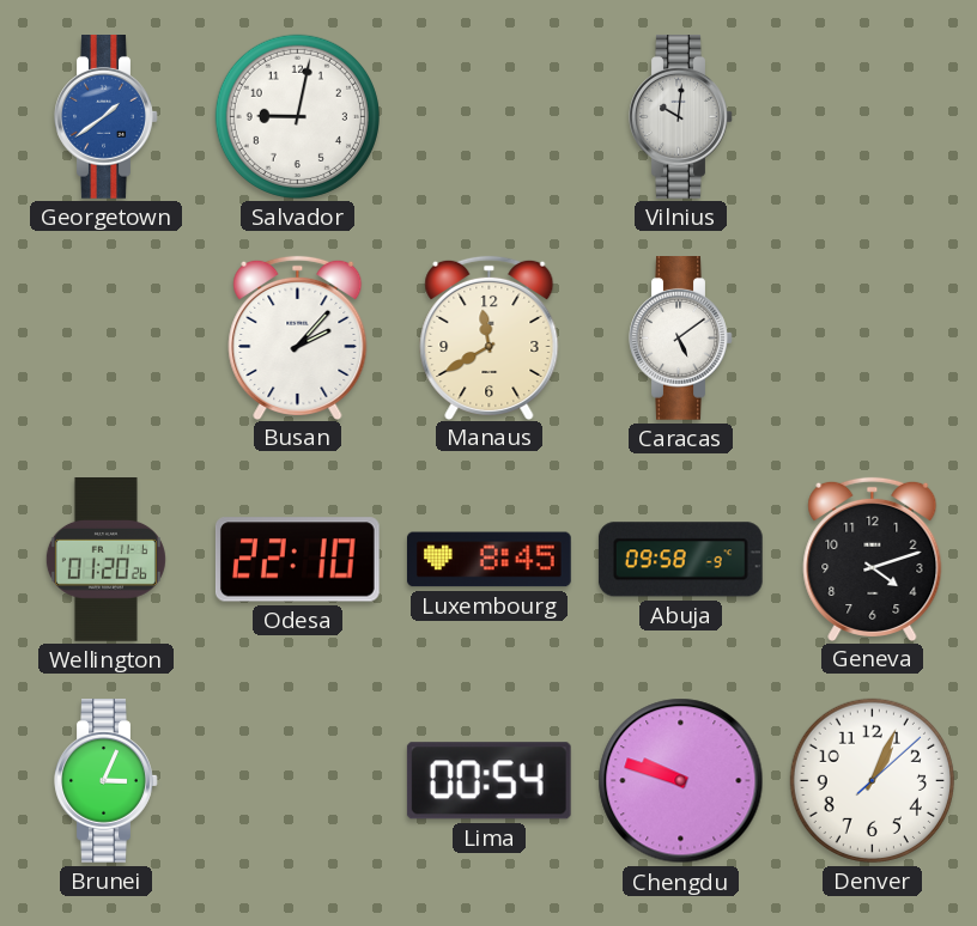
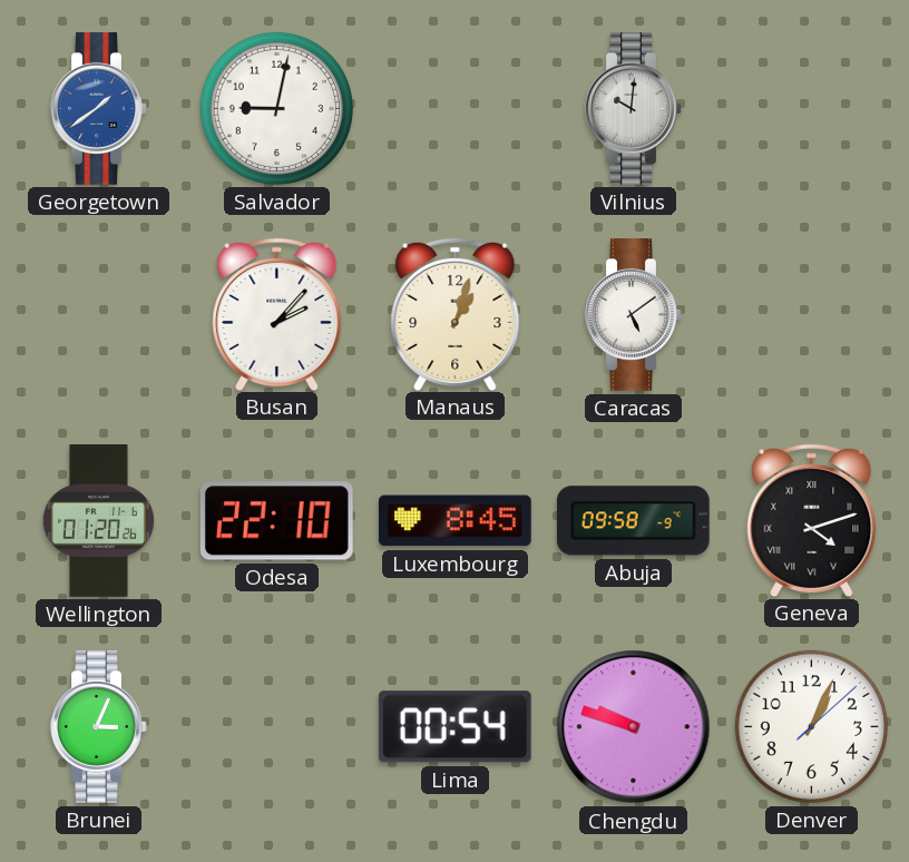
Manaus: 11:40 -> 1:03 (456, 314)
Geneva numerals: Arabic -> Roman (812, 520)
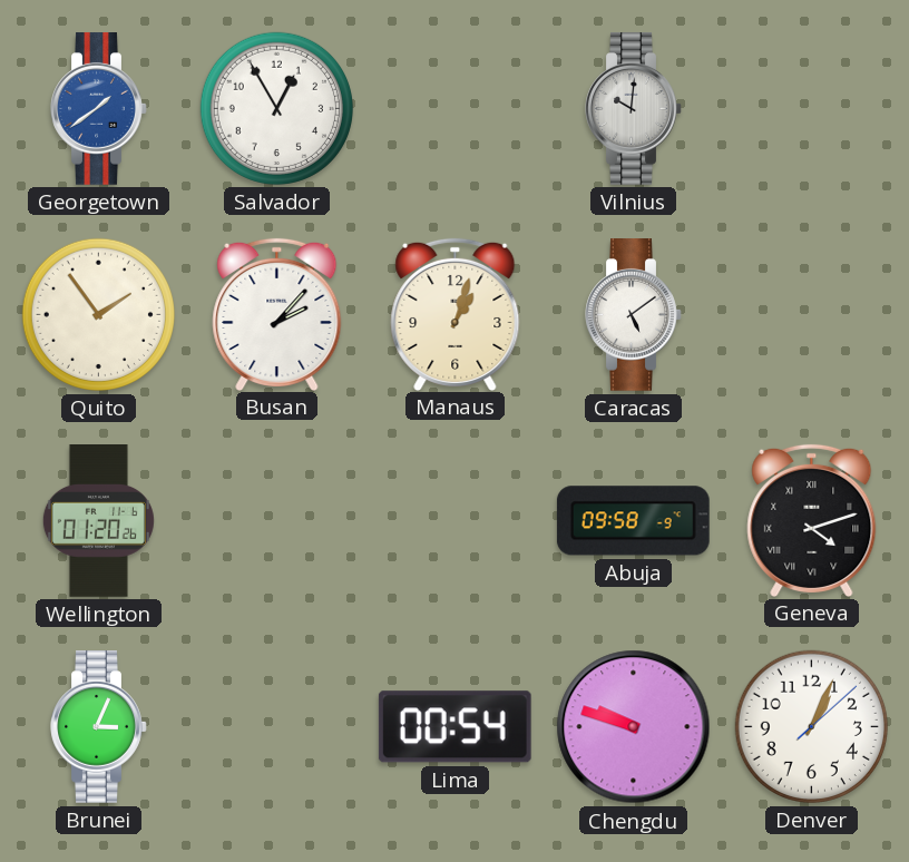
Salvador: 9:02 -> 12:55 (276, 108)
Quito: none -> 1:54 (98, 314)
Odesa: 22:10 -> none (276, 521)
Luxembourg: 8:45 -> none (454, 521)
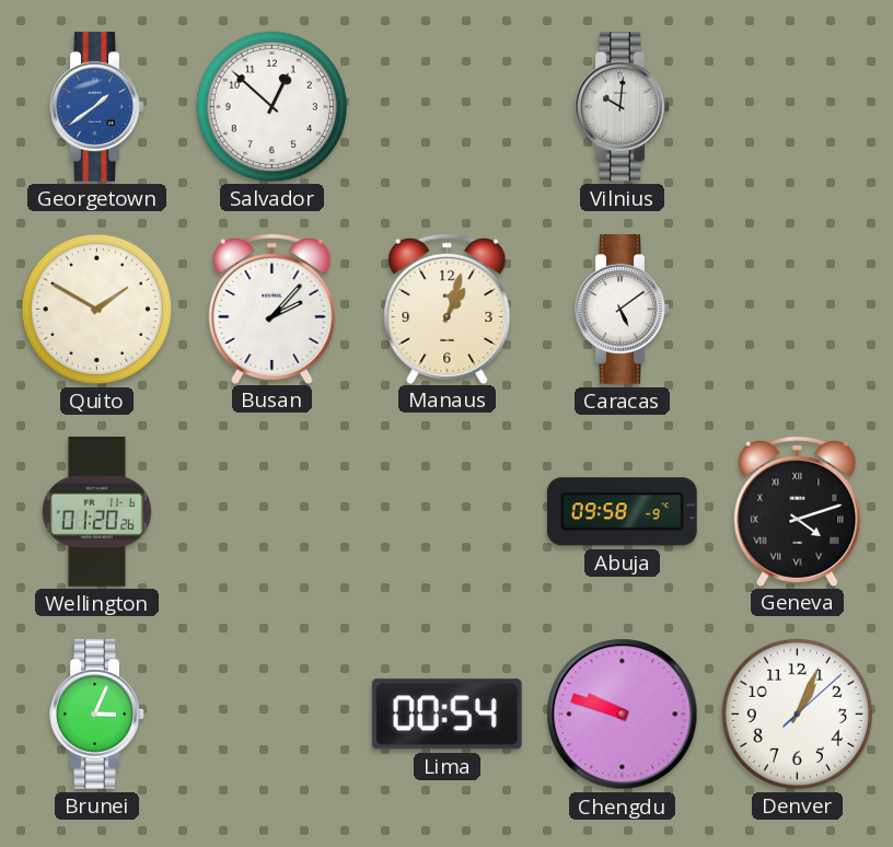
Salvador: 12:55 -> 12:52 (271, 106)
Quito: 1:54 -> 1:50 (96, 309)
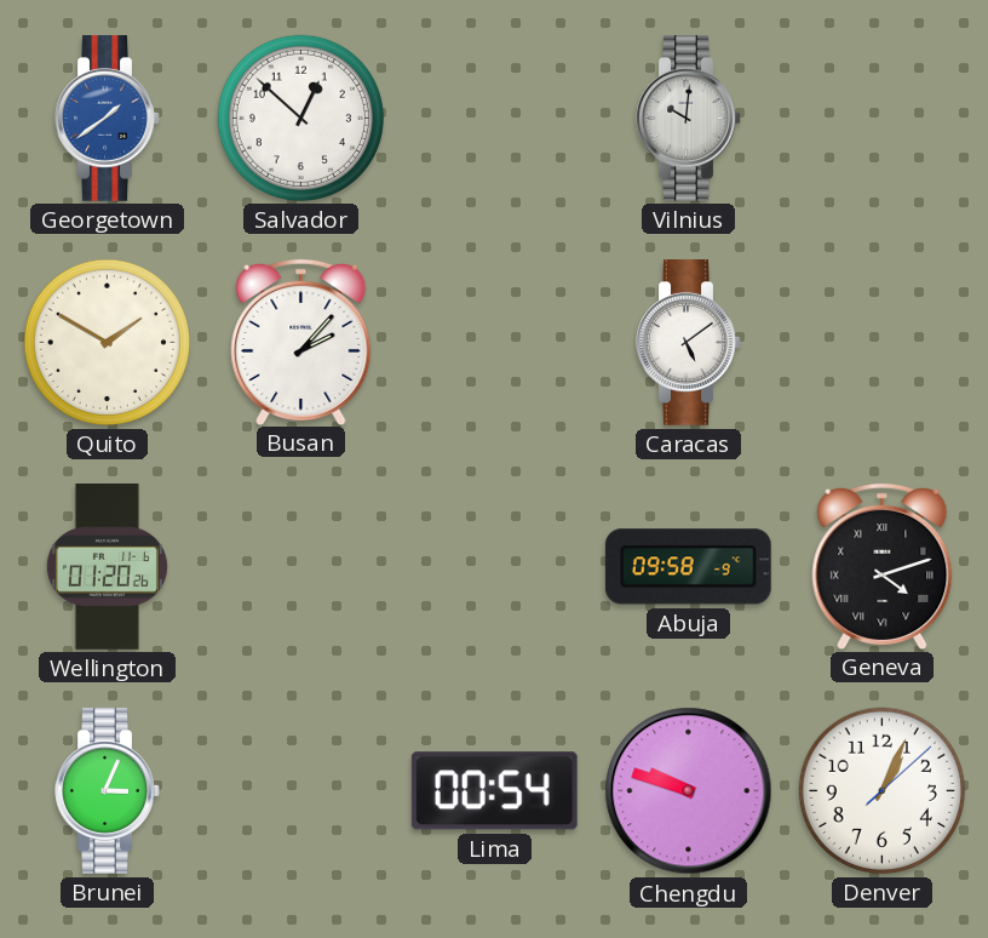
Manaus: 1:03 -> none (448, 309)
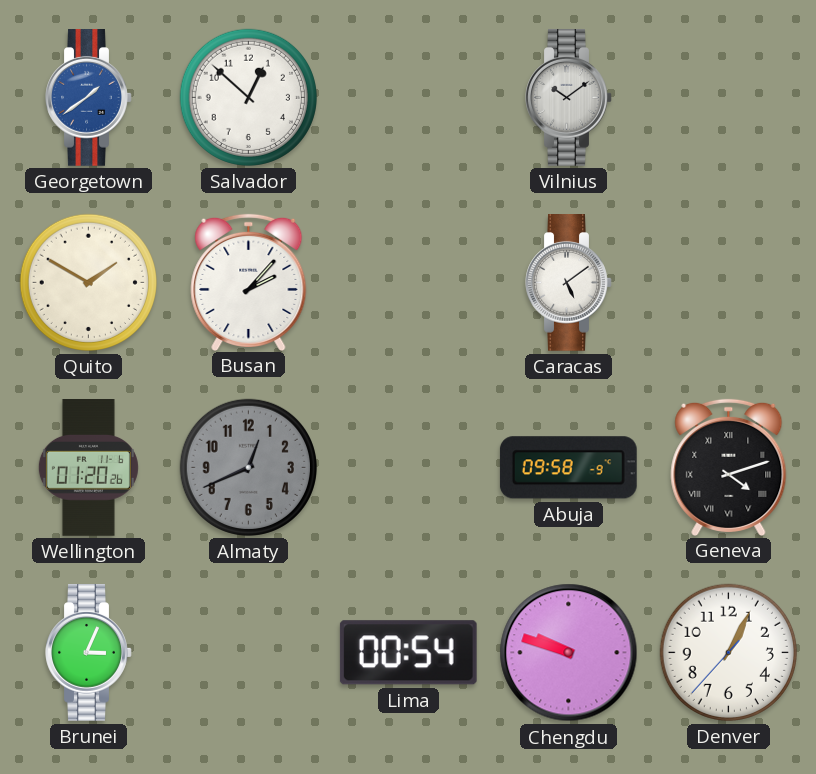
Vilnius: 10:01 -> 10:09 (569, 98)
Almaty: none -> 12:41 (248, 467)
Denver: 1:04:08 -> 1:04:37 (728, 652)
